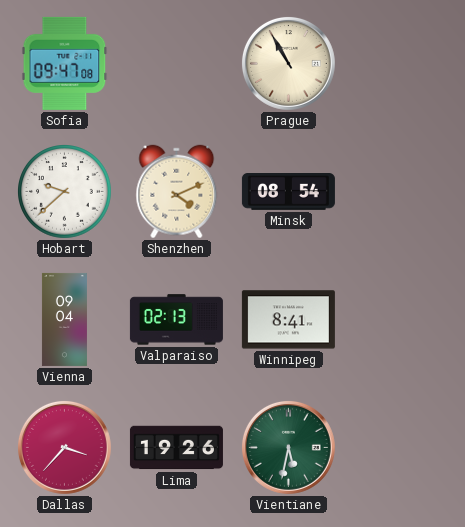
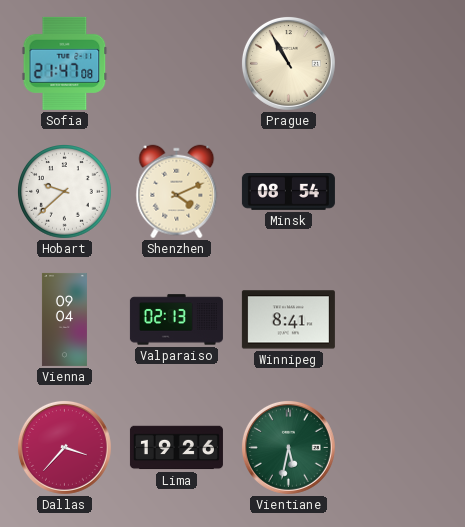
Sofia: 09:47 -> 21:47 (65, 63)
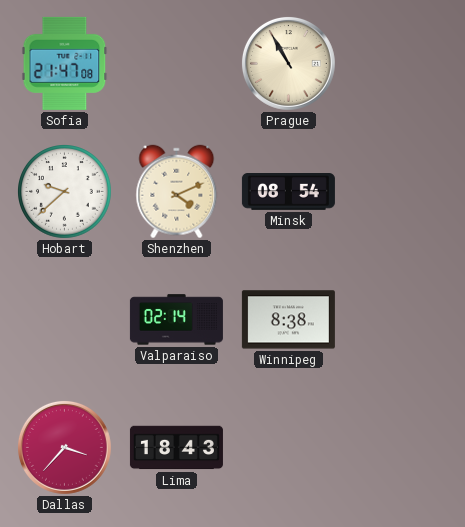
Vienna: 09:04 -> none (64, 319)
Valparaiso: 02:13 -> 02:14 (176, 320)
Winnipeg: 8:41 -> 8:38 (288, 320)
Lima: 19:26 -> 18:43 (176, 448)
Vientiane: 5:32 -> none (288, 447)
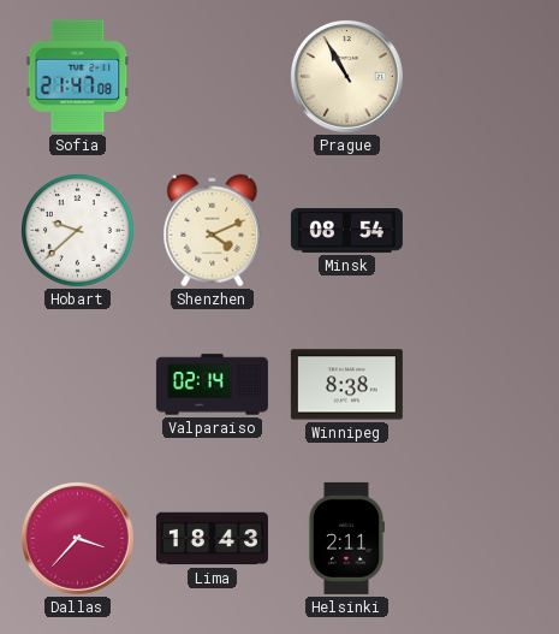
Helsinki: none -> 2:11 (346, 538)
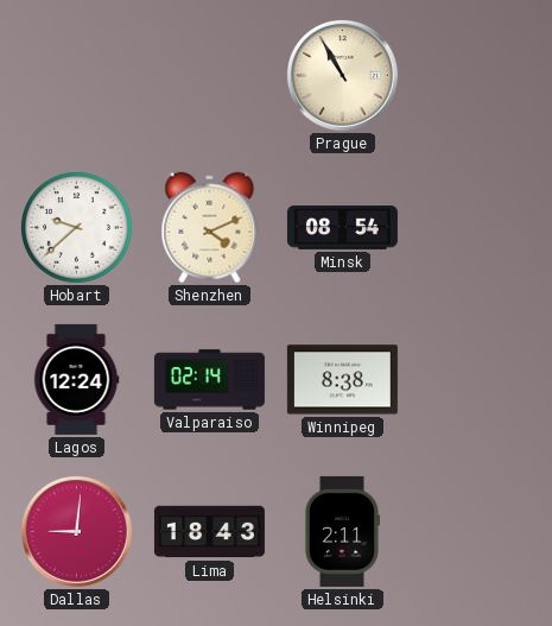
Sofia: 21:47 -> none (78, 76)
Lagos: none -> 12:24 (76, 379)
Dallas: 3:37 -> 9:01 (76, 531)
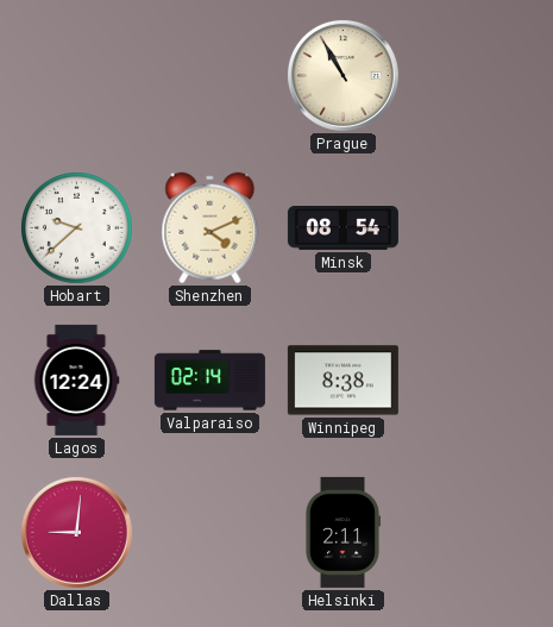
Lima: 18:43 -> none (209, 532)
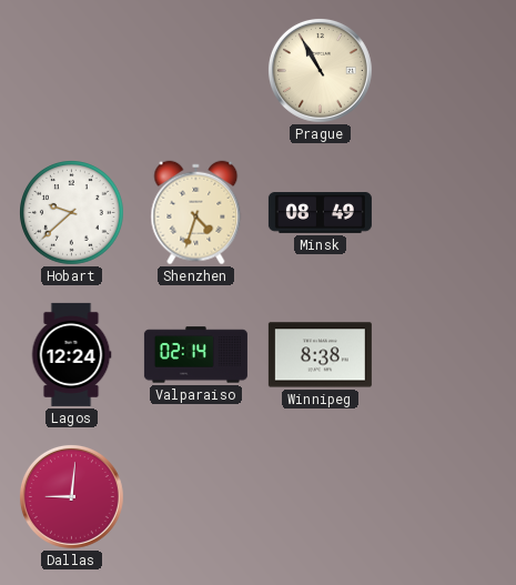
Shenzhen: 4:11 -> 4:33 (196, 213)
Minsk: 08:54 -> 08:49 (320, 213)
Helsinki: 2:11 -> none (343, 532)
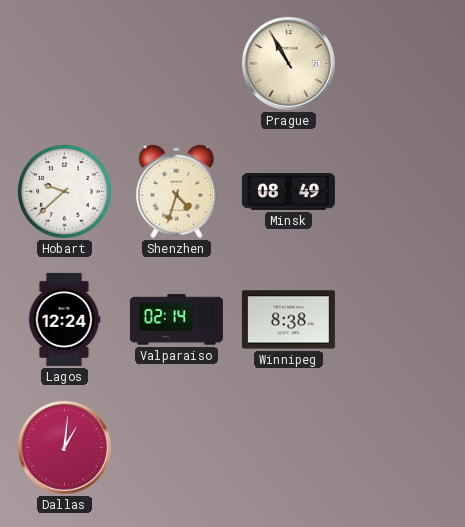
Dallas: 9:01 -> 1:01 (64, 447)
